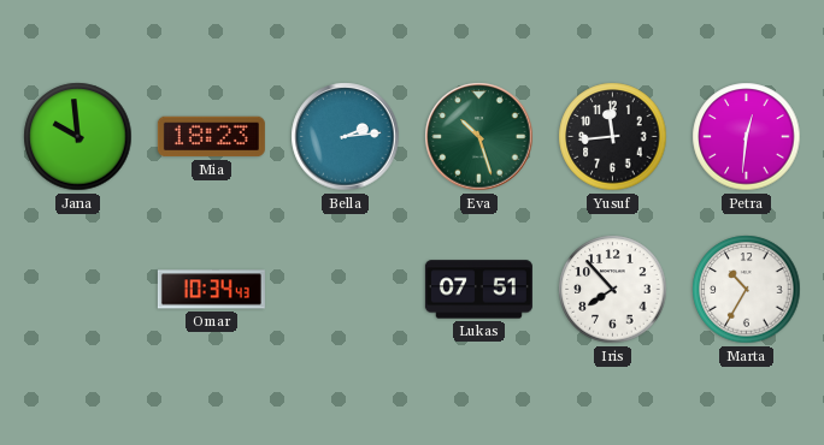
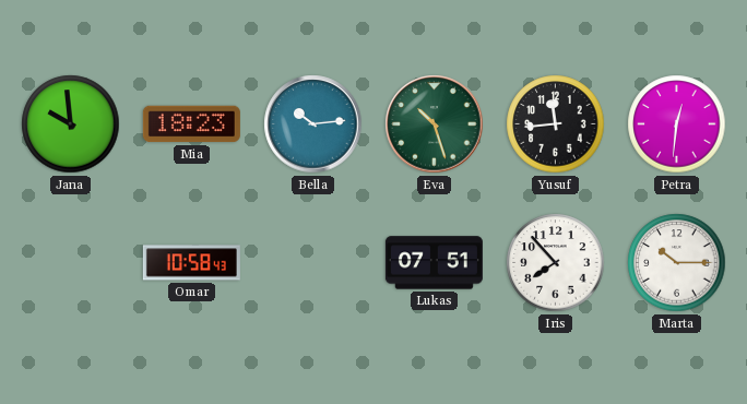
Bella: 2:14 -> 10:14 (313, 124)
Omar: 10:34 -> 10:58 (191, 263)
Marta: 10:35 -> 10:15 (677, 263)
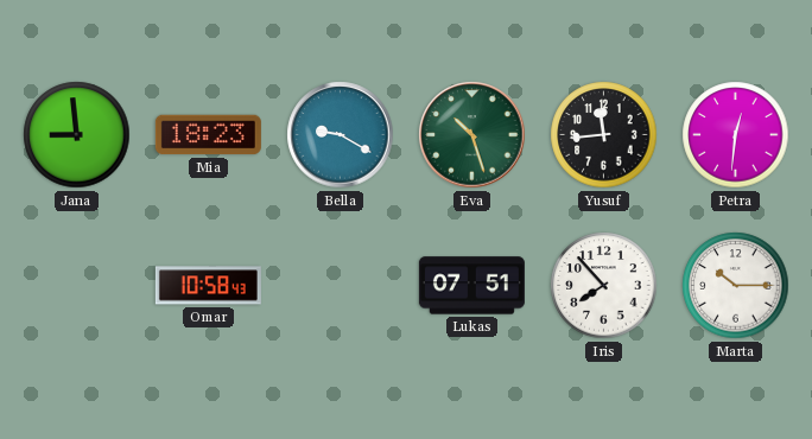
Jana: 9:59 -> 8:59 (77, 135)
Bella: 10:14 -> 9:20 (341, 135)
